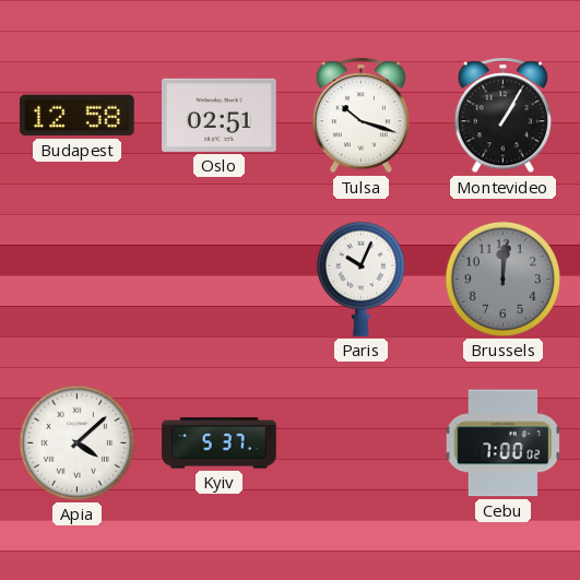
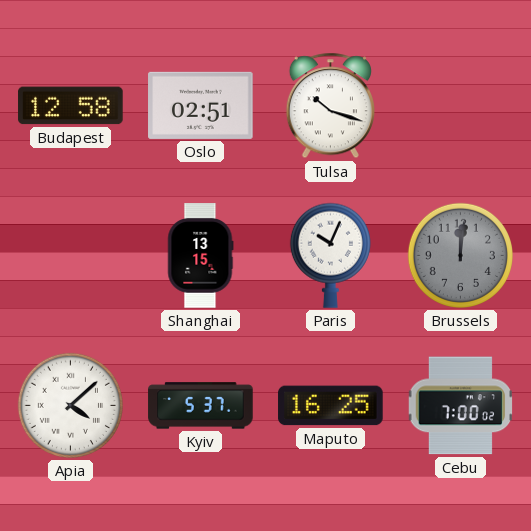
Montevideo: 1:05 -> none (502, 116)
Shanghai: none -> 13:15 (201, 256)
Maputo: none -> 16:25 (331, 406)
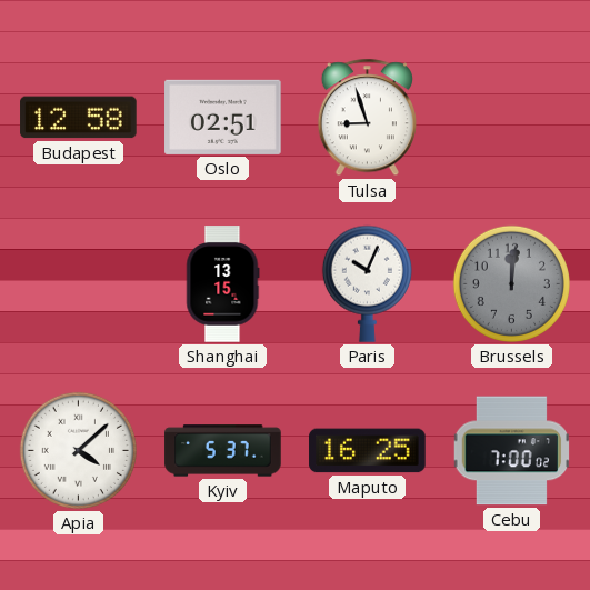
Tulsa: 10:18 -> 8:57 (367, 118)
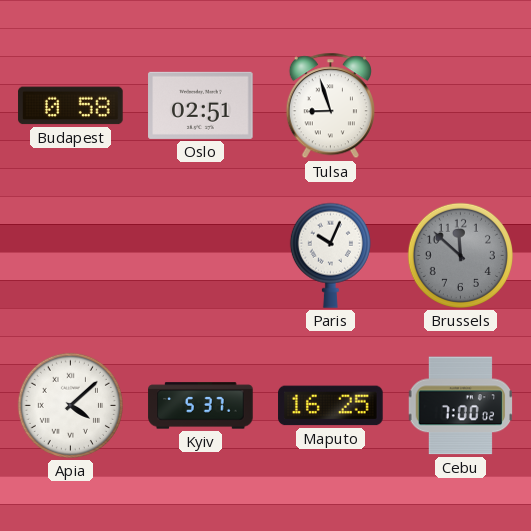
Budapest: 12:58 -> 0:58 (71, 106)
Shanghai: 13:15 -> none (223, 284)
Brussels: 12:01 -> 11:52 (460, 255)
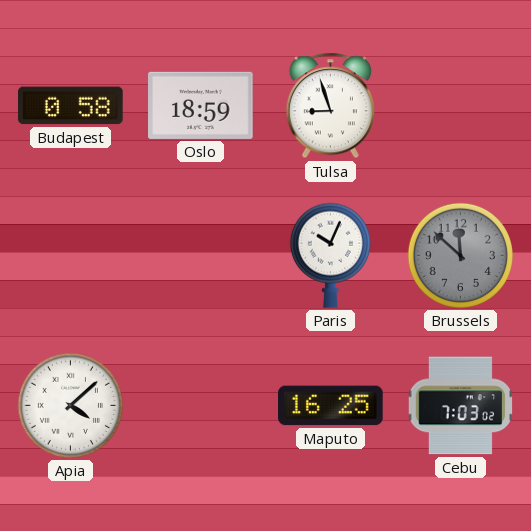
Oslo: 02:51 -> 18:59 (201, 105)
Kyiv: 5:37 -> none (201, 406)
Cebu: 7:00 -> 7:03 (461, 406)
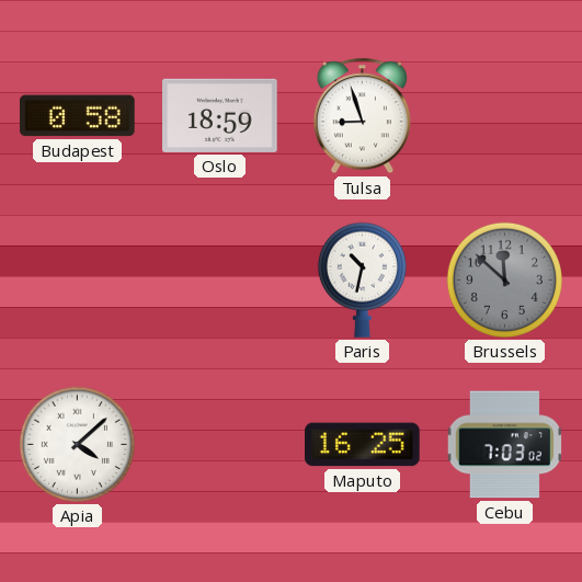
Paris: 10:04 -> 10:32 (362, 279)
